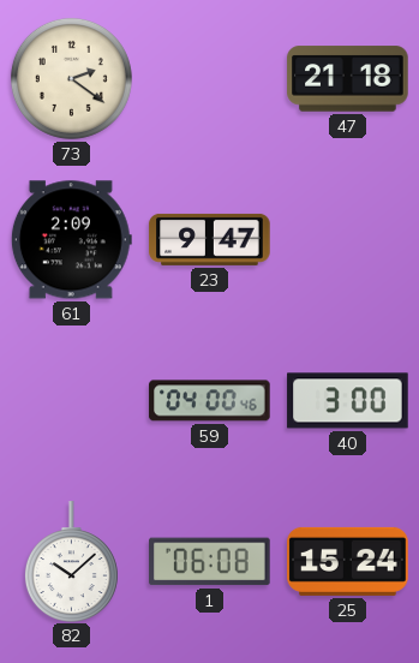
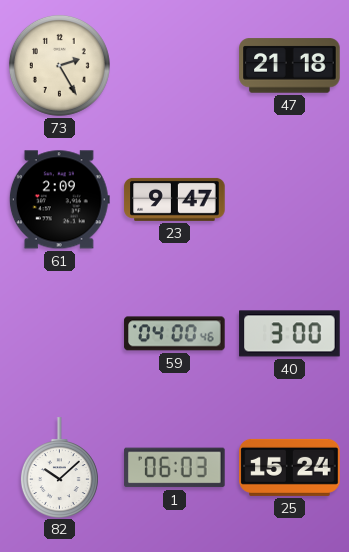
73: 2:21 -> 2:25 (59, 65)
1: 06:08 -> 06:03 (175, 468)
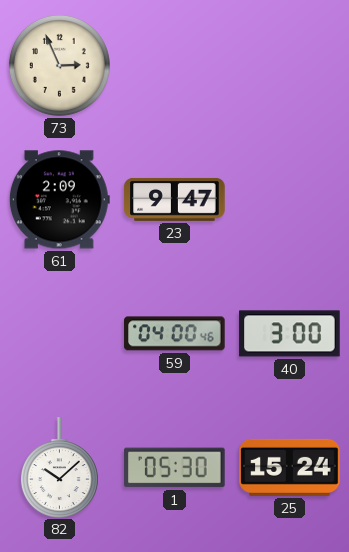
73: 2:25 -> 2:56 (59, 65)
47: 21:18 -> none (290, 66)
1: 06:03 -> 05:30 (175, 468)
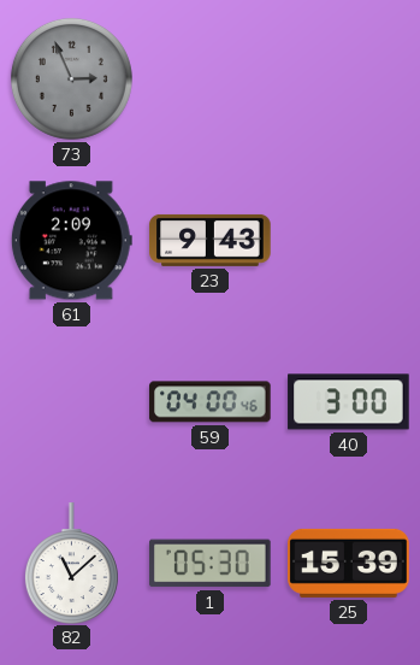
73 dial: cream -> grey (71, 78)
23: 9:47 -> 9:43 (211, 240)
82: 10:08 -> 11:08 (71, 563)
25: 15:24 -> 15:39 (349, 563)
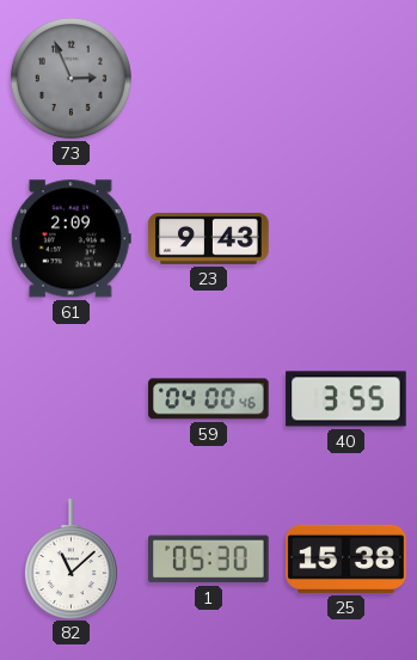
40: 3:00 -> 3:55 (347, 399)
25: 15:39 -> 15:38 (347, 558)
